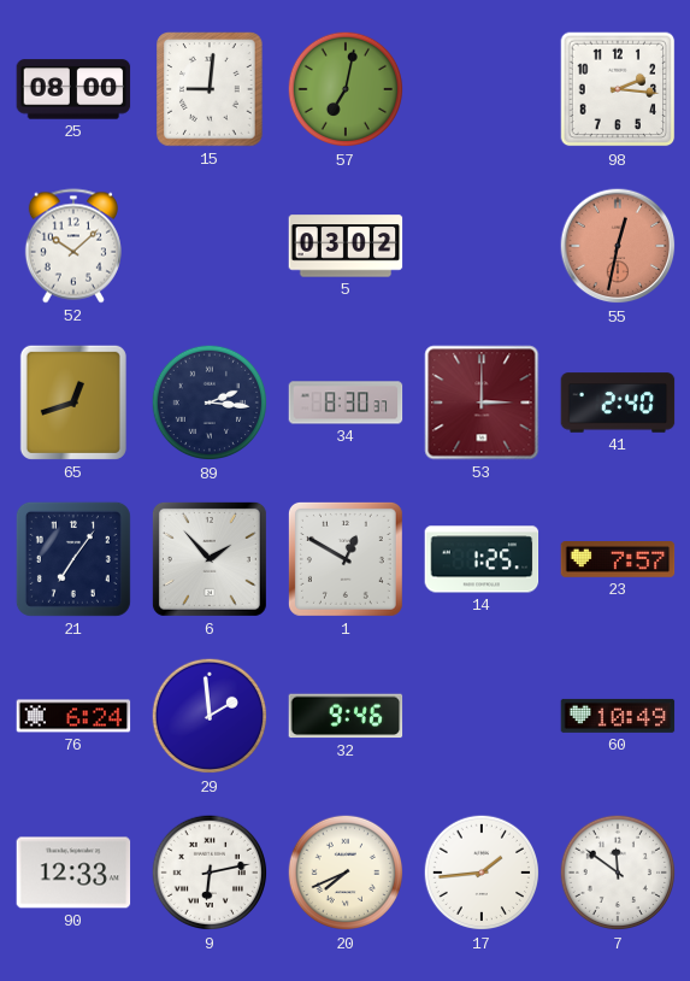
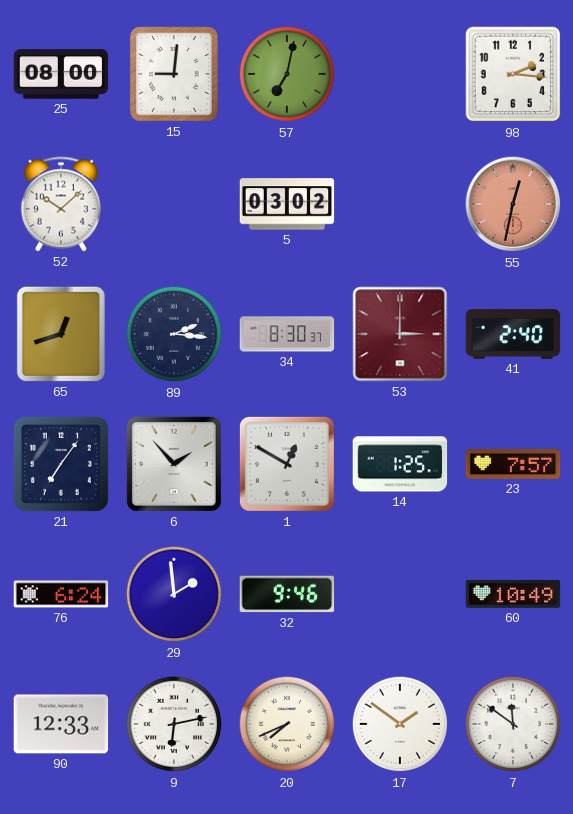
17: 1:44 -> 1:51 (400, 724)
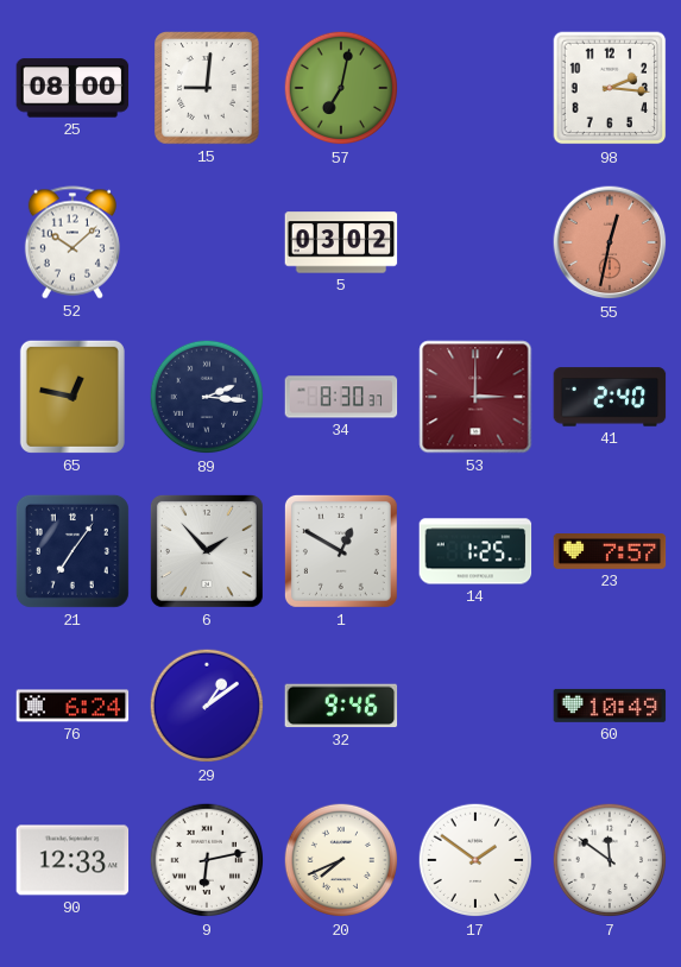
65: 12:42 -> 12:47 (72, 397)
29: 1:59 -> 1:09 (207, 706)
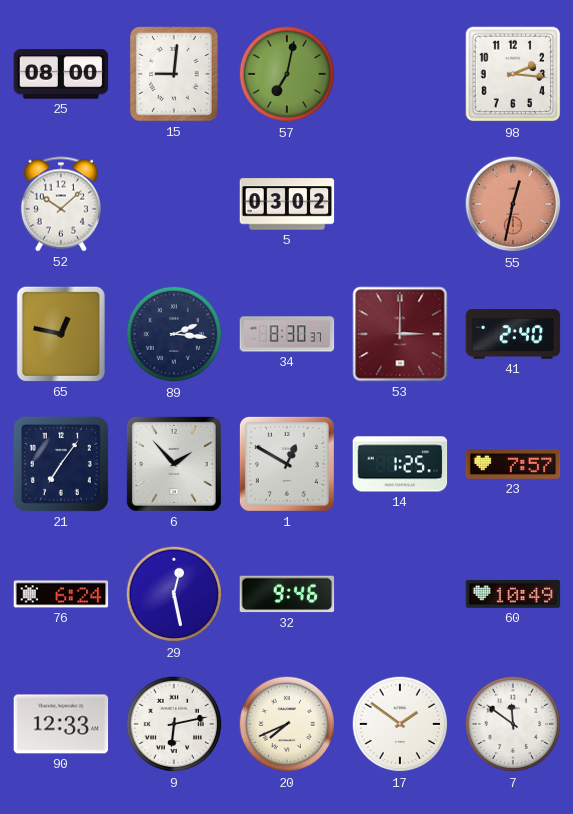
29: 1:09 -> 12:28 (174, 594)
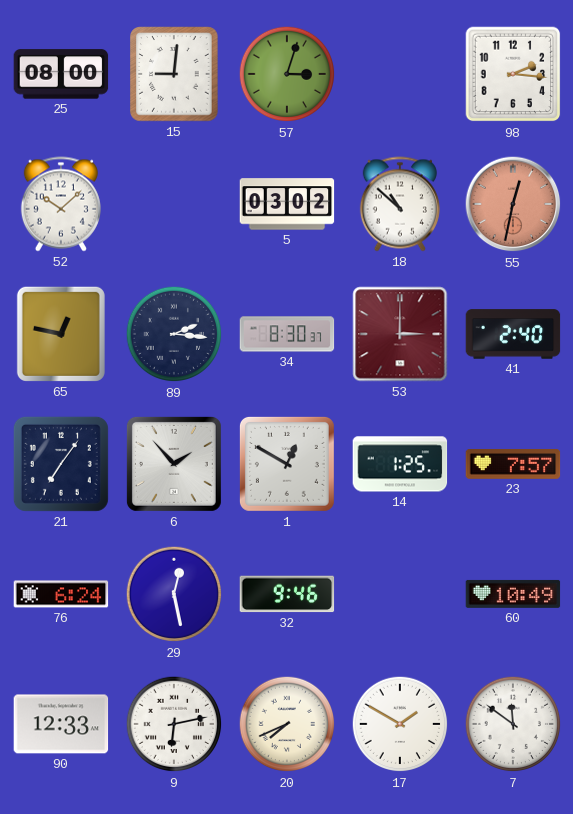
57: 7:02 -> 3:03 (287, 74)
18: none -> 10:52 (400, 204)
17: 1:51 -> 1:50 (400, 724)
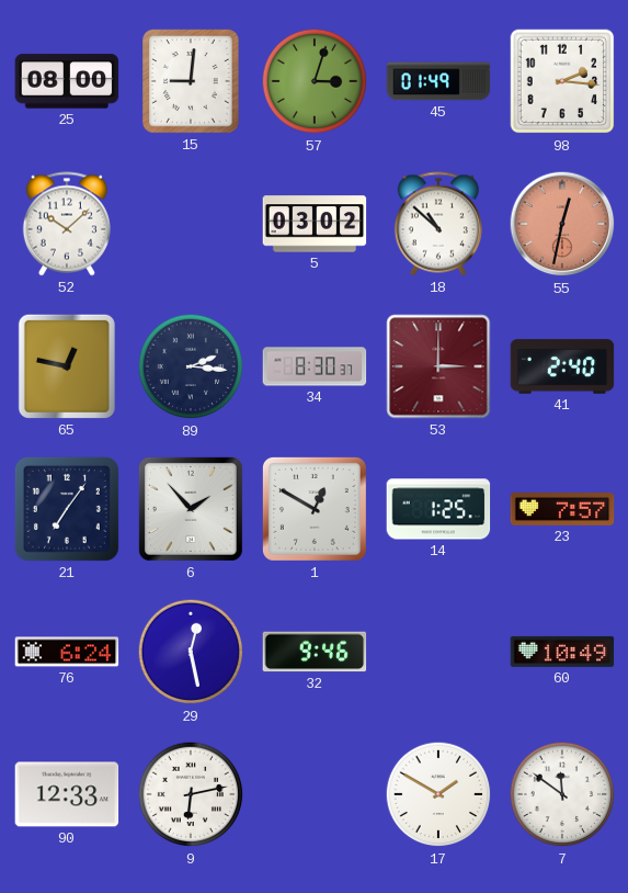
45: none -> 01:49 (438, 81)
20: 7:41 -> none (287, 724)
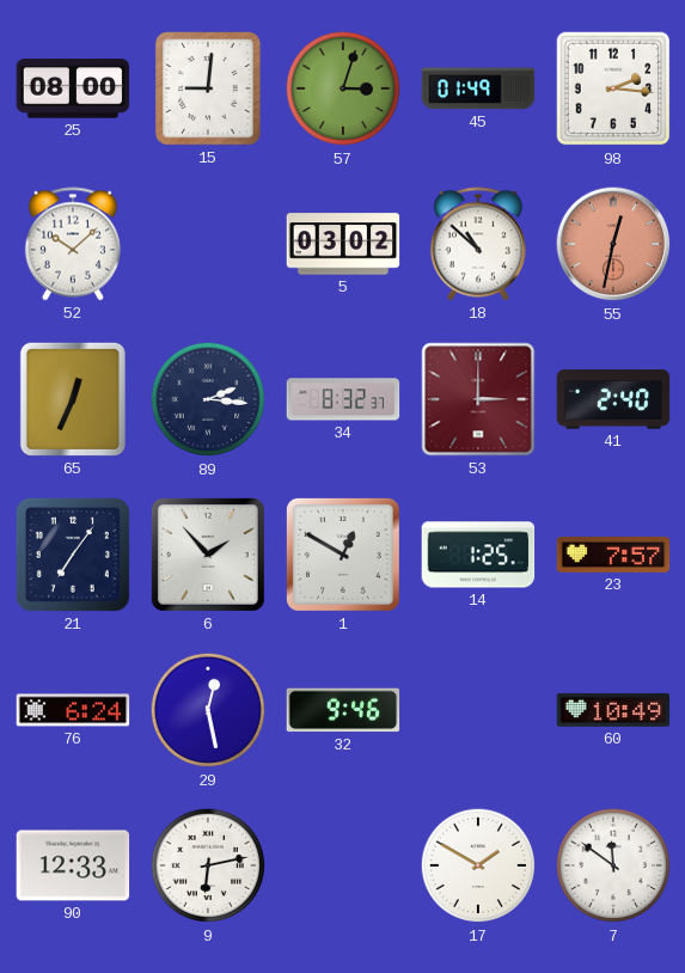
65: 12:47 -> 12:34 (73, 399)
34: 8:30 -> 8:32 (343, 399)
